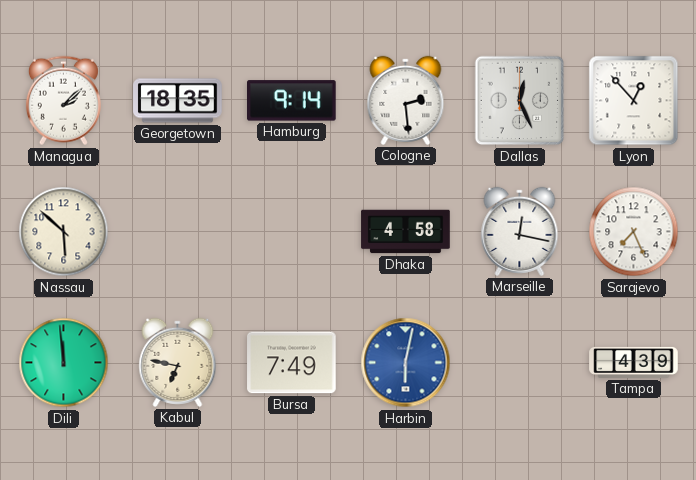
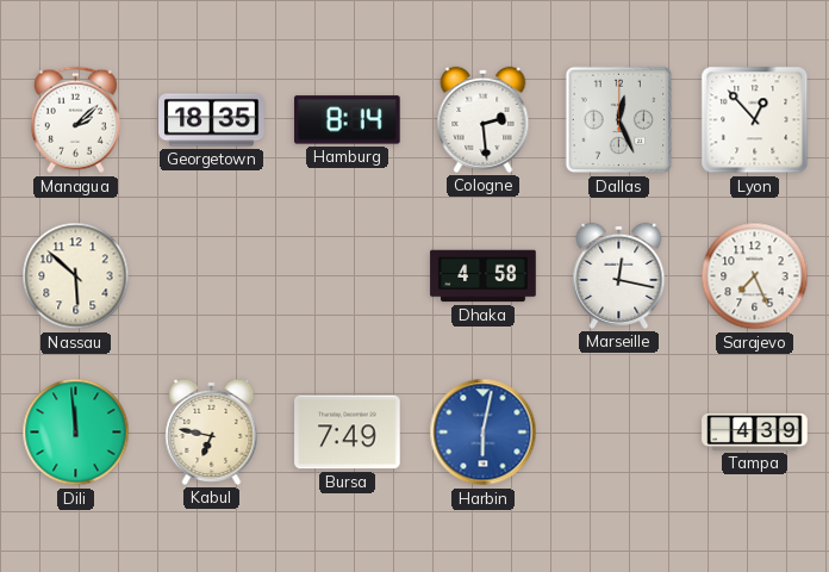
Hamburg: 9:14 -> 8:14 (348, 120)
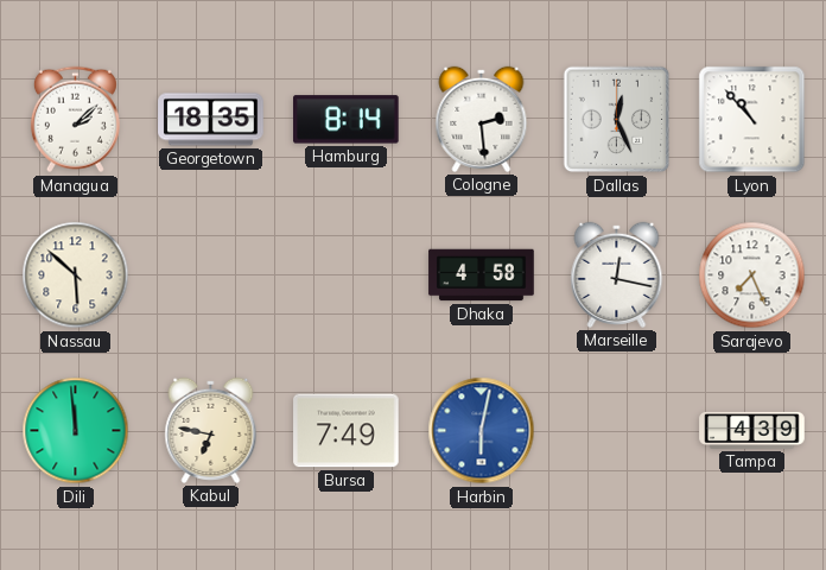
Lyon: 12:53 -> 10:53 (752, 120)
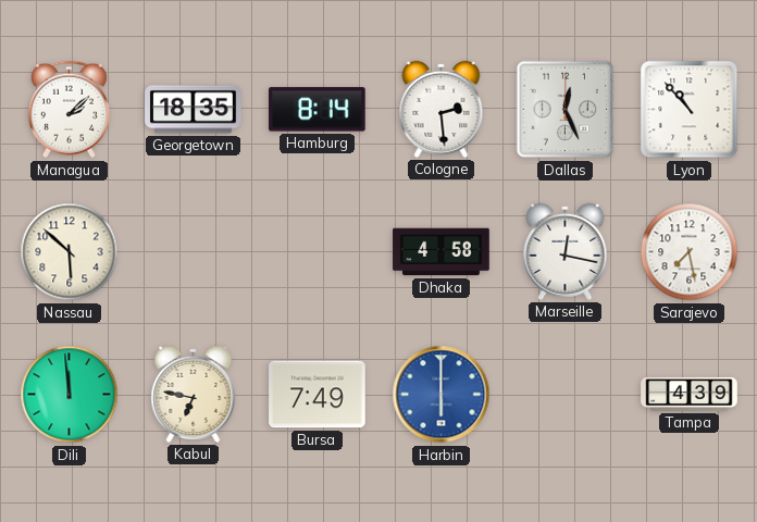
Sarajevo: 7:26 -> 7:28 (690, 252)
Harbin: 6:02 -> 6:00 (442, 395)
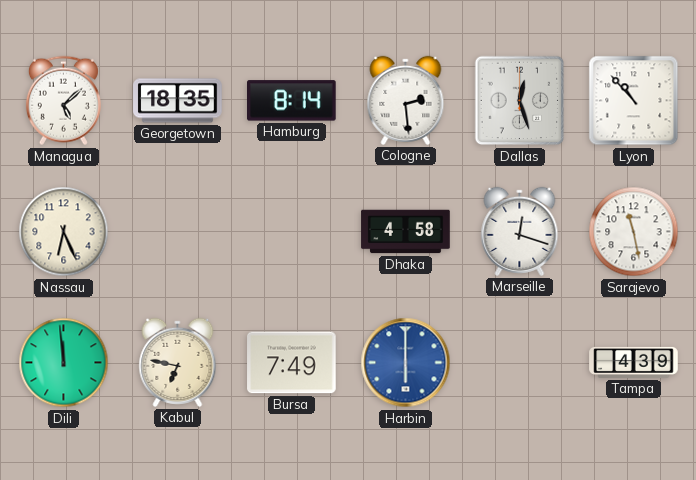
Managua: 2:08 -> 5:08 (63, 101)
Dallas: 12:26 -> 12:27 (520, 101)
Nassau: 5:52 -> 6:26 (64, 232)
Marseille: 12:17 -> 12:18 (520, 231)
Sarajevo: 7:28 -> 11:28 (634, 232)
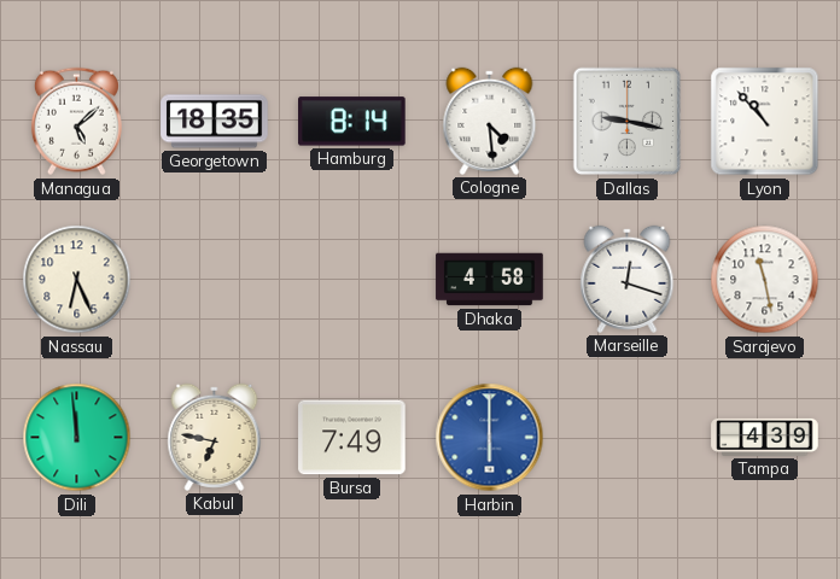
Cologne: 2:29 -> 4:29 (490, 121)
Dallas: 12:27 -> 9:17 (628, 122)
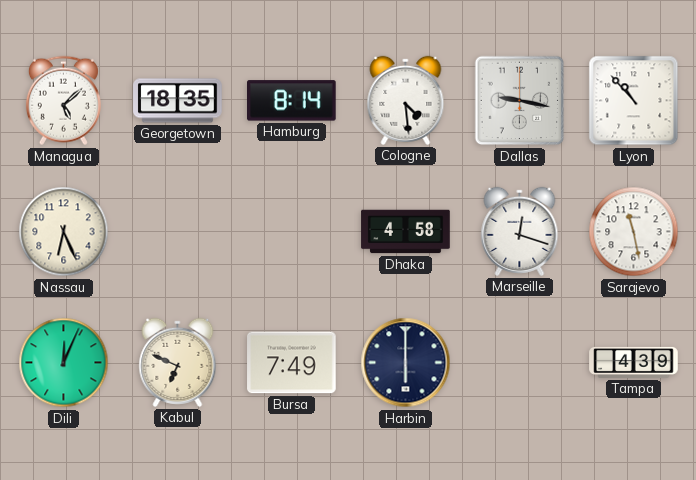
Dili: 11:59 -> 12:04 (64, 363)
Kabul: 6:47 -> 6:49 (178, 362)
Harbin dial: blue -> navy (406, 363)
